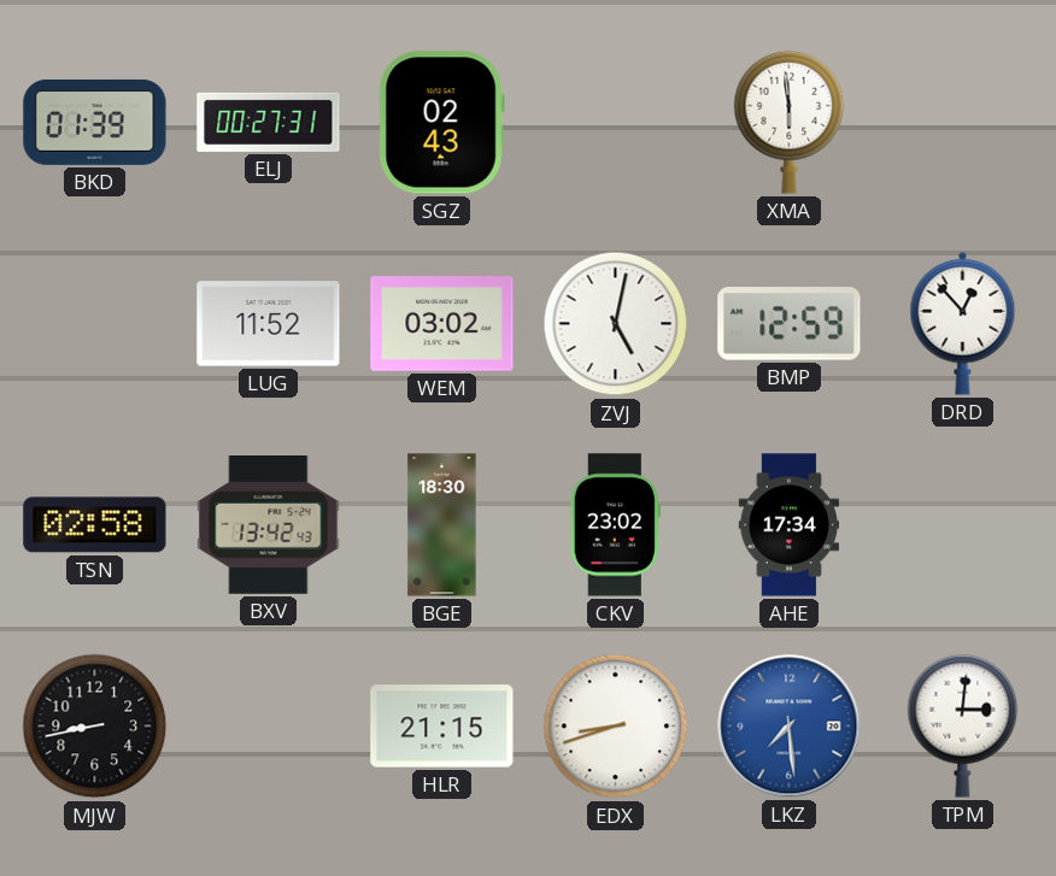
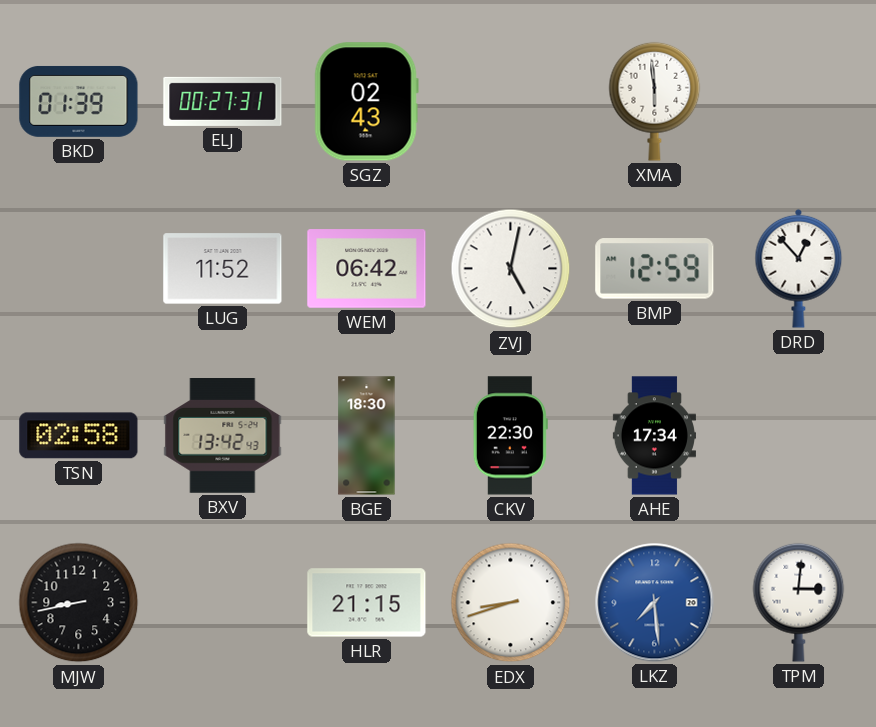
WEM: 03:02 -> 06:42 (367, 269)
CKV: 23:02 -> 22:30 (510, 436)
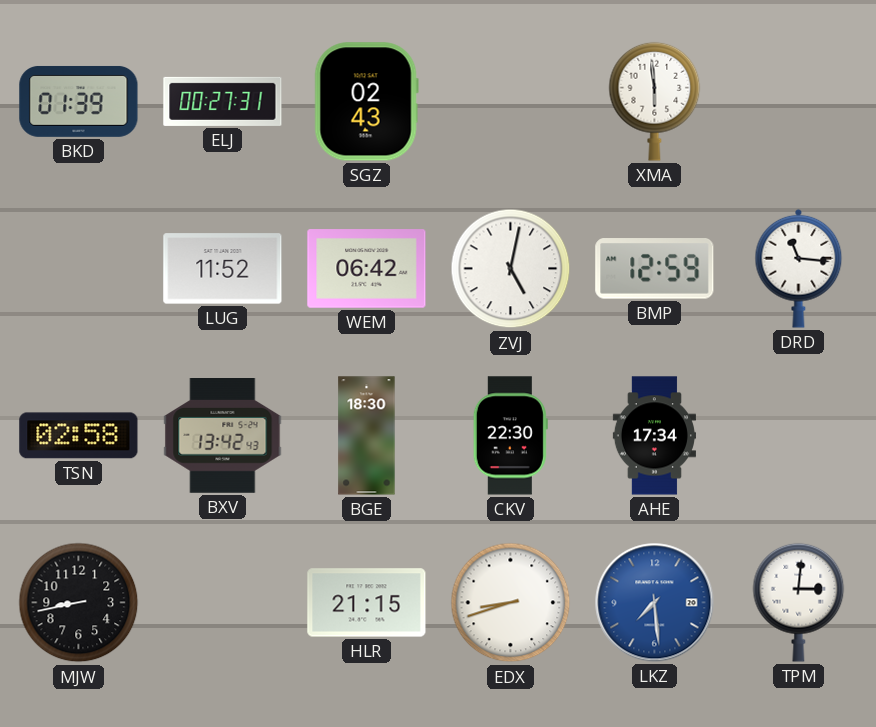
DRD: 12:53 -> 11:16 (799, 268)
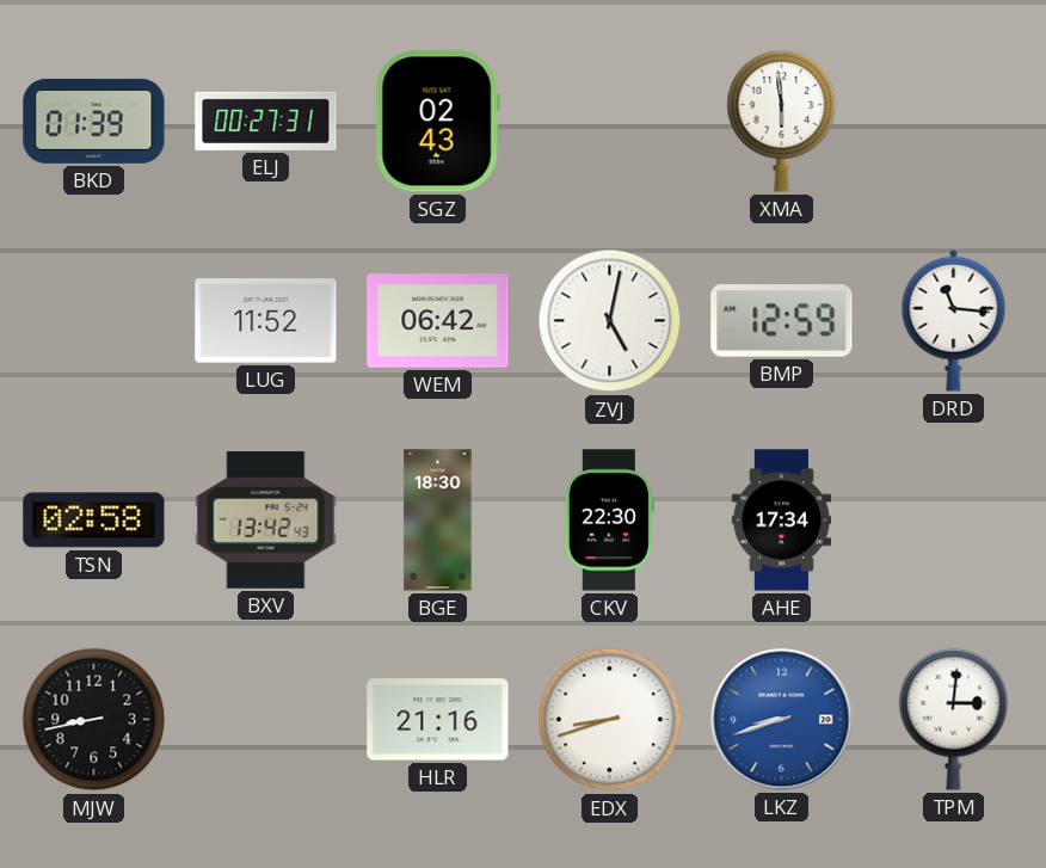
HLR: 21:15 -> 21:16 (438, 720)
LKZ: 7:29 -> 8:42 (782, 720)
